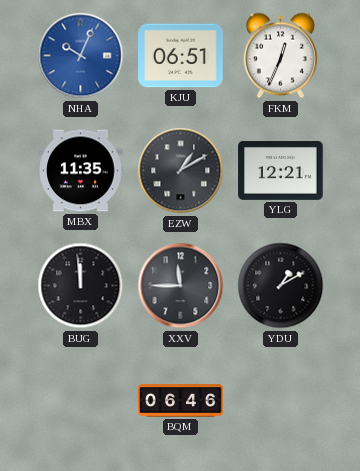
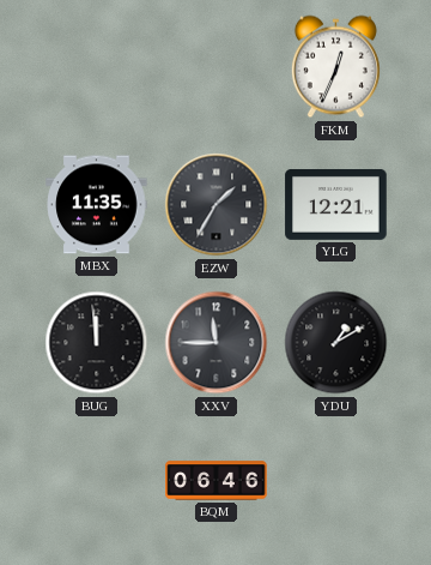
NHA: 10:04 -> none (81, 56)
KJU: 06:51 -> none (181, 56)
EZW: 1:10 -> 1:35 (217, 205)
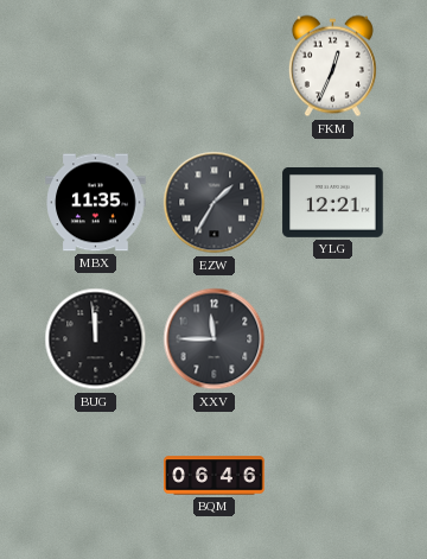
YDU: 1:10 -> none (336, 343)
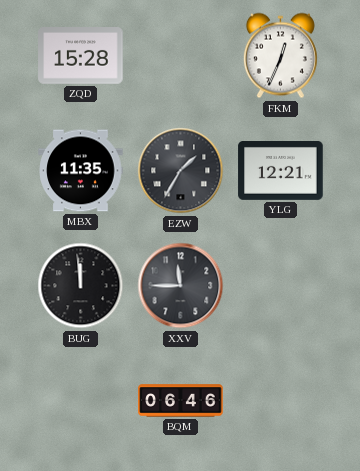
ZQD: none -> 15:28 (81, 56)
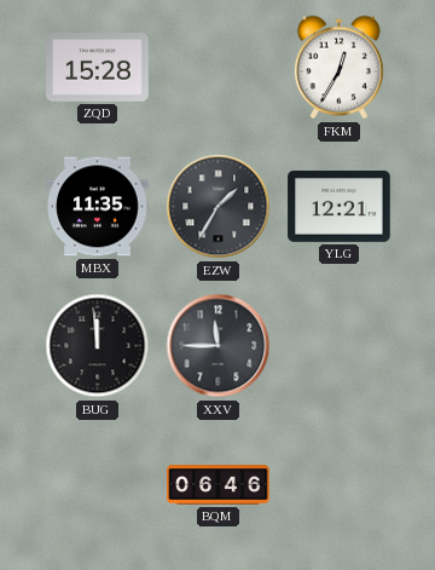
FKM: 12:34 -> 12:35 (338, 68)
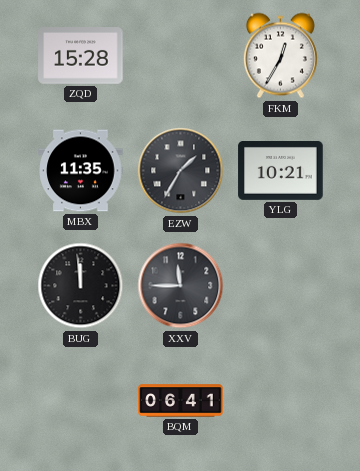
YLG: 12:21 -> 10:21 (281, 171)
BQM: 06:46 -> 06:41 (181, 401)
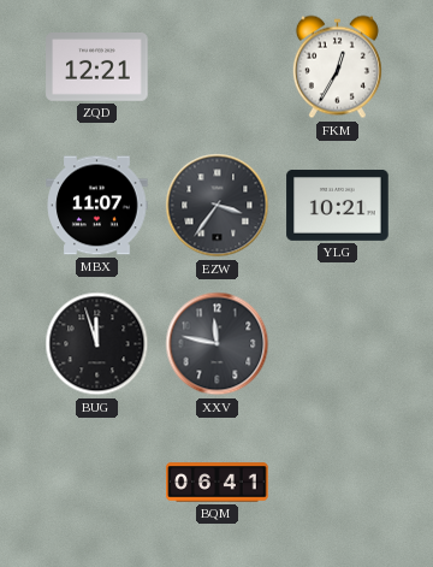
ZQD: 15:28 -> 12:21 (97, 67)
MBX: 11:35 -> 11:07 (97, 206)
EZW: 1:35 -> 3:36 (218, 206)
BUG: 11:59 -> 11:57 (97, 344)
XXV: 11:45 -> 11:47 (218, 344)
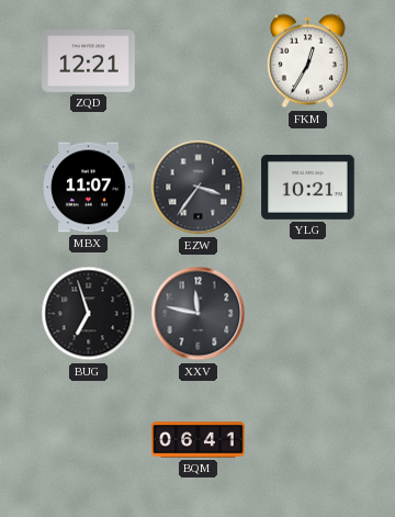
BUG: 11:57 -> 6:57 (89, 314)
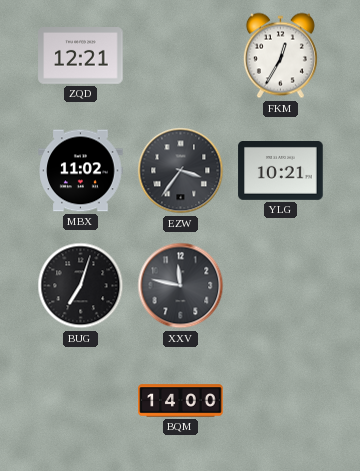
MBX: 11:07 -> 11:02 (81, 171)
BUG: 6:57 -> 7:03 (81, 286)
BQM: 06:41 -> 14:00 (181, 401)
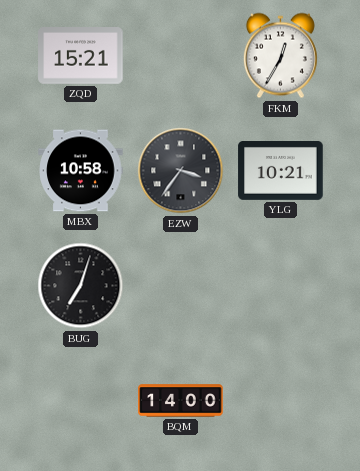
ZQD: 12:21 -> 15:21 (81, 56)
MBX: 11:02 -> 10:58 (81, 171)
XXV: 11:47 -> none (181, 286)
